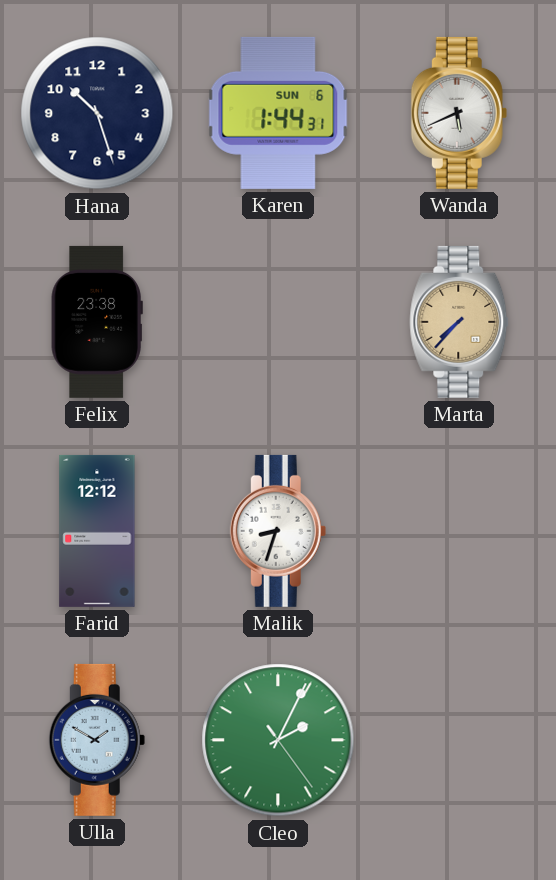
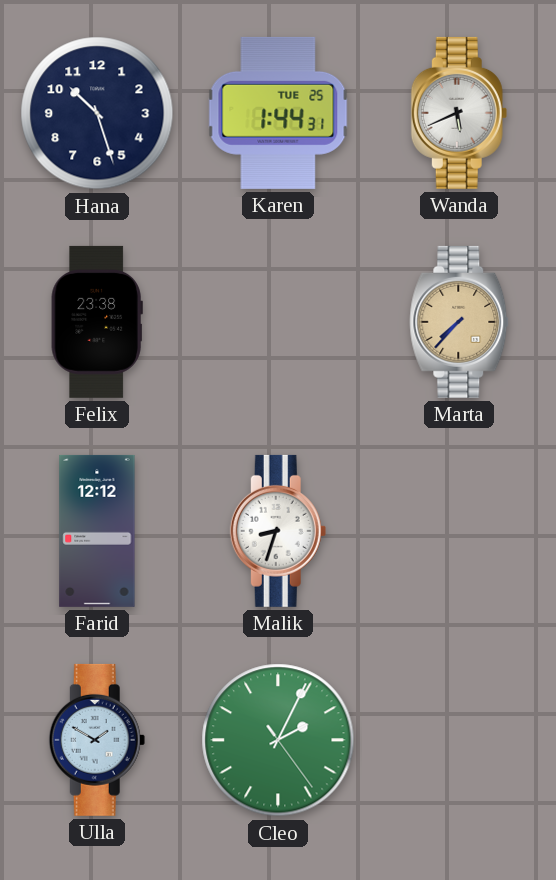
Karen date: SUN 6 -> TUE 25 (278, 113)
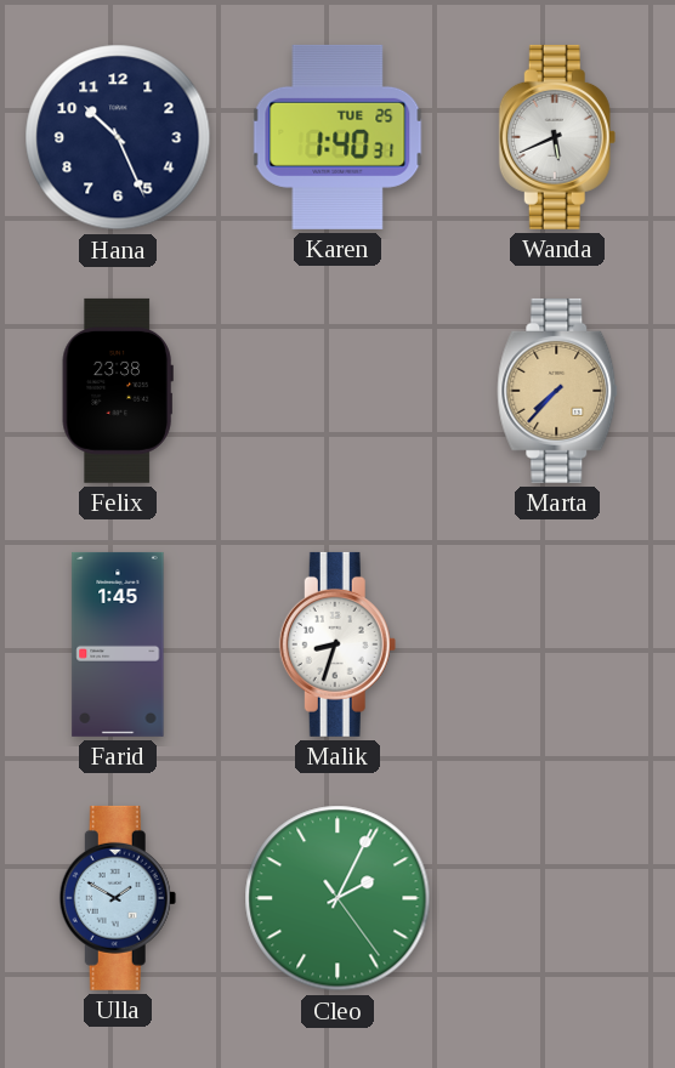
Hana: 10:27 -> 10:26 (118, 137)
Karen: 1:44 -> 1:40 (337, 137)
Farid: 12:12 -> 1:45 (118, 644)
